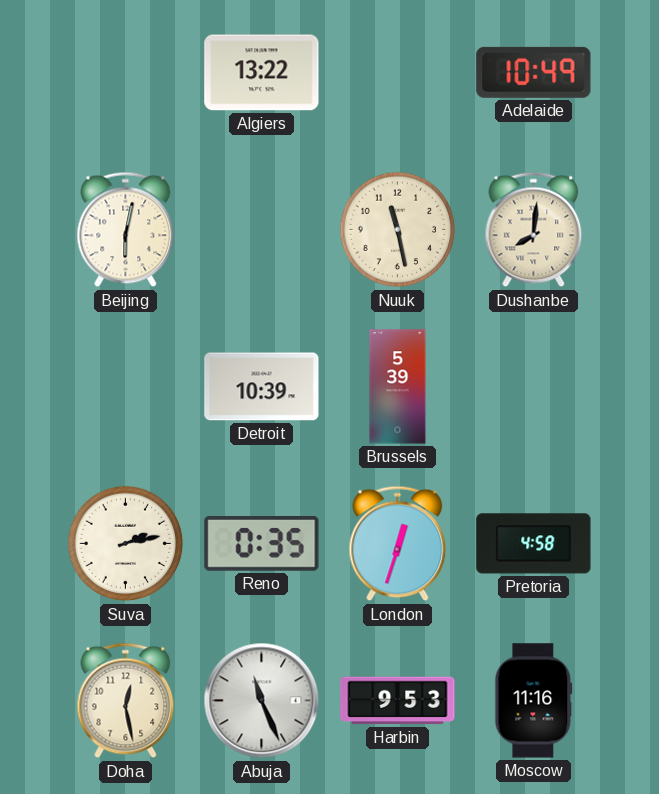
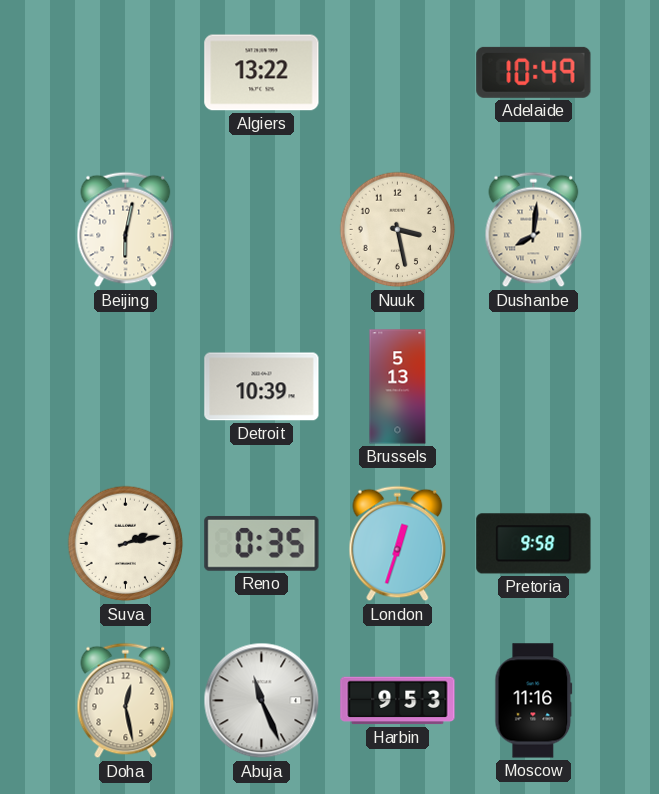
Nuuk: 11:28 -> 3:28 (398, 230)
Brussels: 5:39 -> 5:13 (398, 387)
Pretoria: 4:58 -> 9:58 (534, 544)
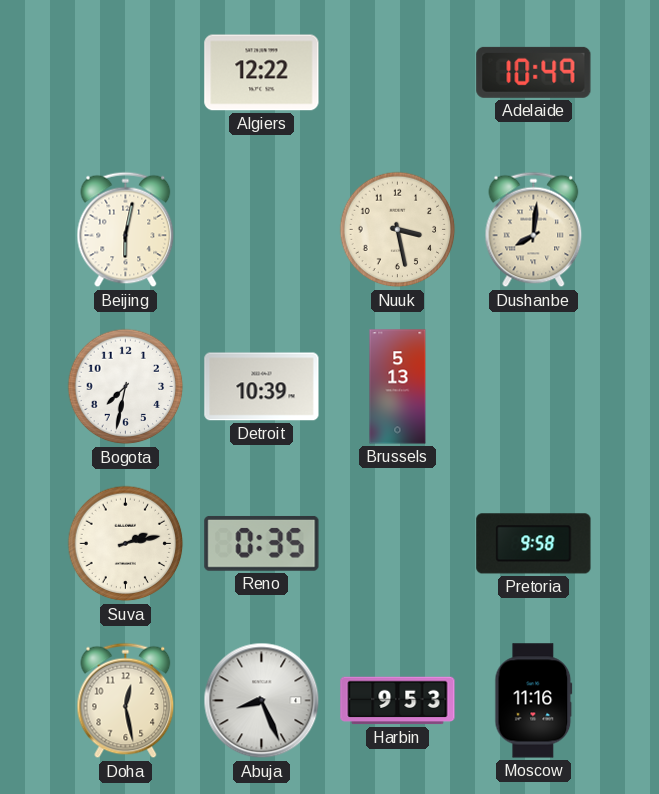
Algiers: 13:22 -> 12:22 (262, 73)
Bogota: none -> 7:32 (126, 387)
London: 12:33 -> none (398, 544)
Abuja: 11:26 -> 8:26 (262, 701)
